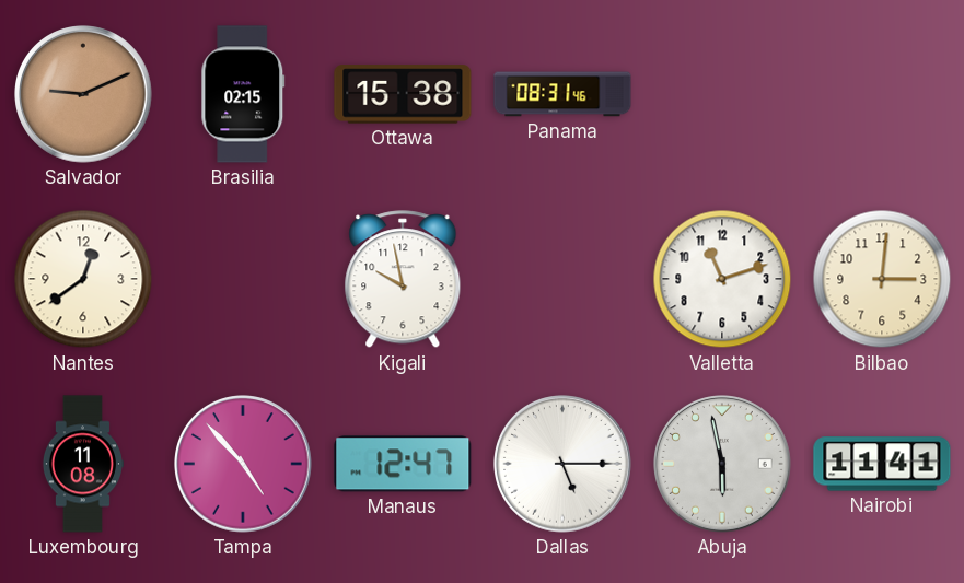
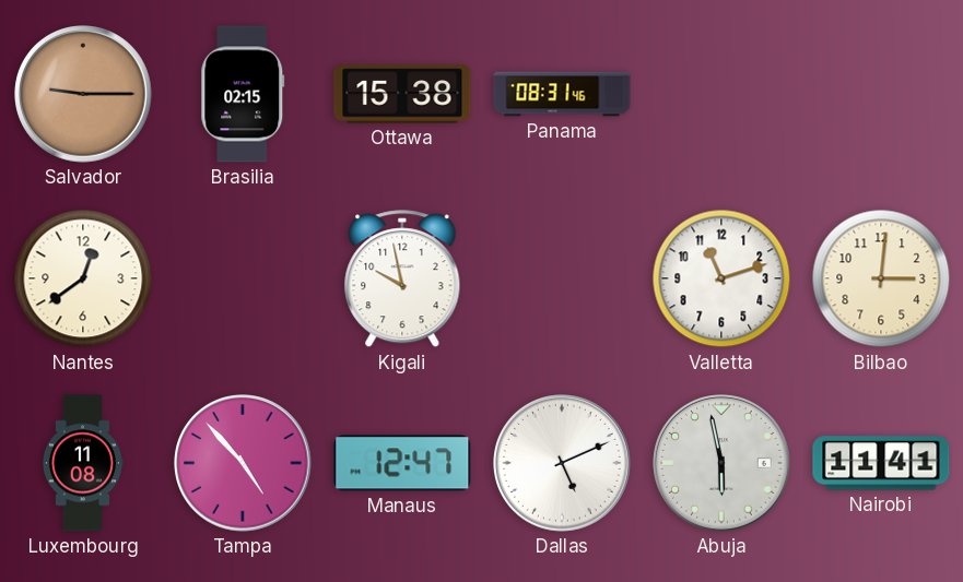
Salvador: 9:11 -> 9:15 (83, 94)
Dallas: 5:15 -> 5:11 (562, 463)
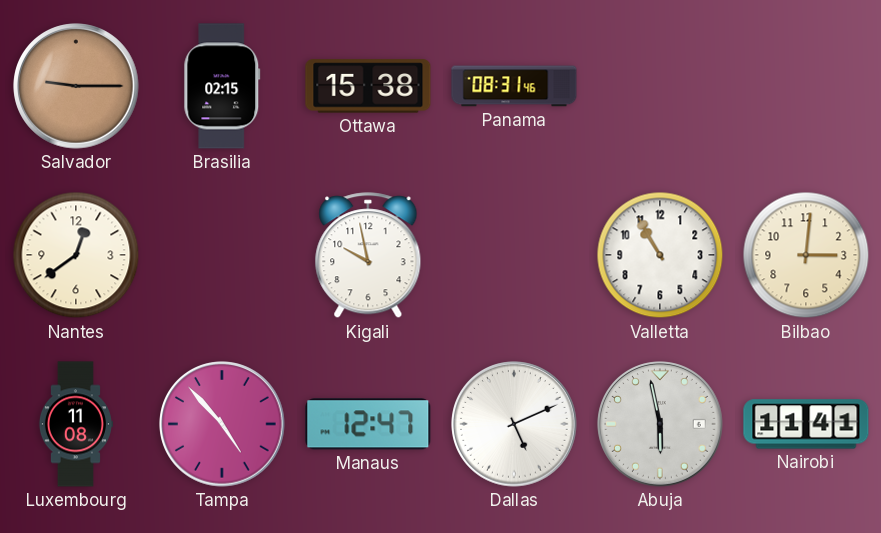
Valletta: 11:12 -> 10:55 (660, 255)
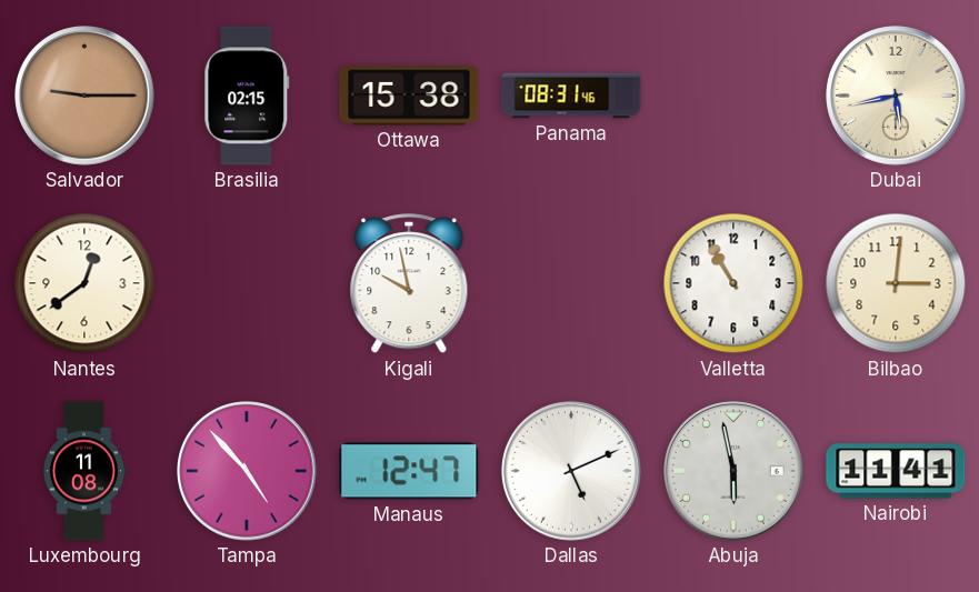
Dubai: none -> 5:43 (896, 96)
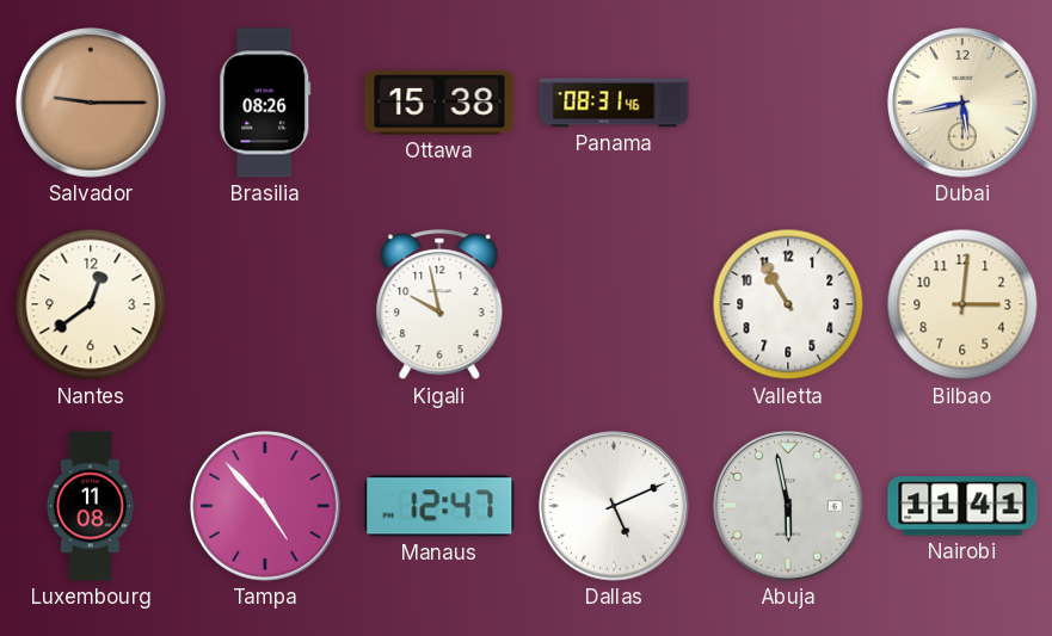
Brasilia: 02:15 -> 08:26 (265, 103)
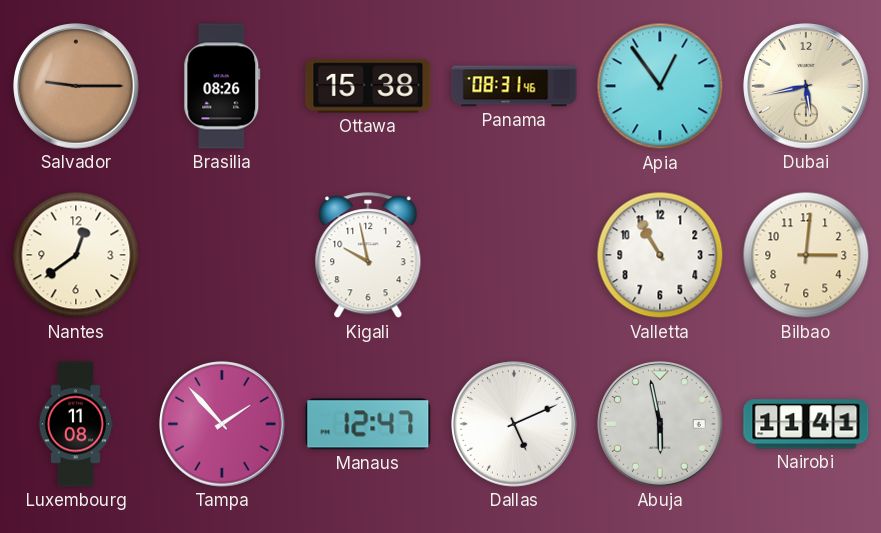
Apia: none -> 12:54 (660, 86)
Tampa: 4:53 -> 1:53 (222, 424)
